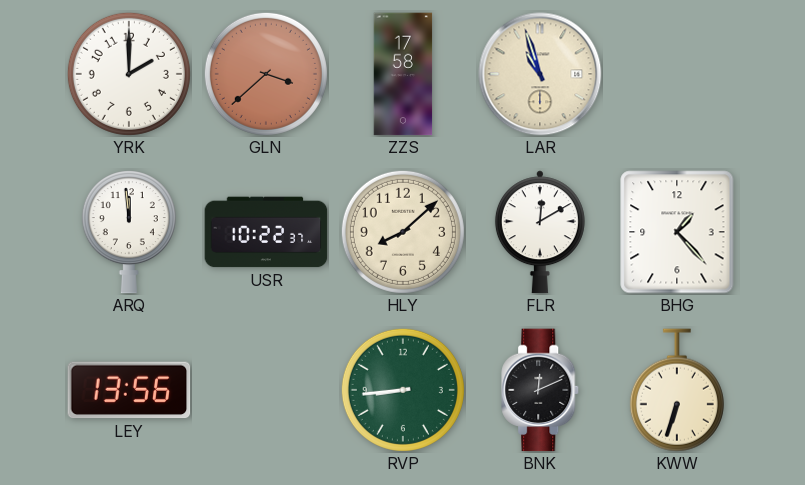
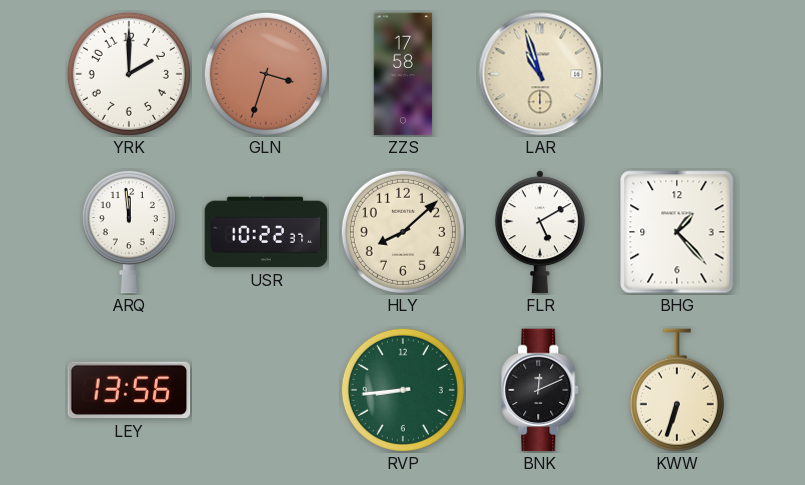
GLN: 3:38 -> 3:33 (266, 74)
FLR: 12:10 -> 5:10 (540, 232)
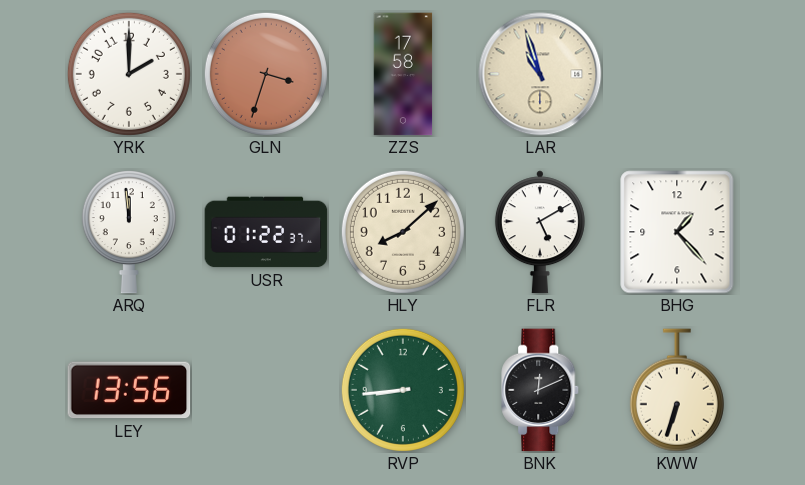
USR: 10:22 -> 01:22 (266, 232)
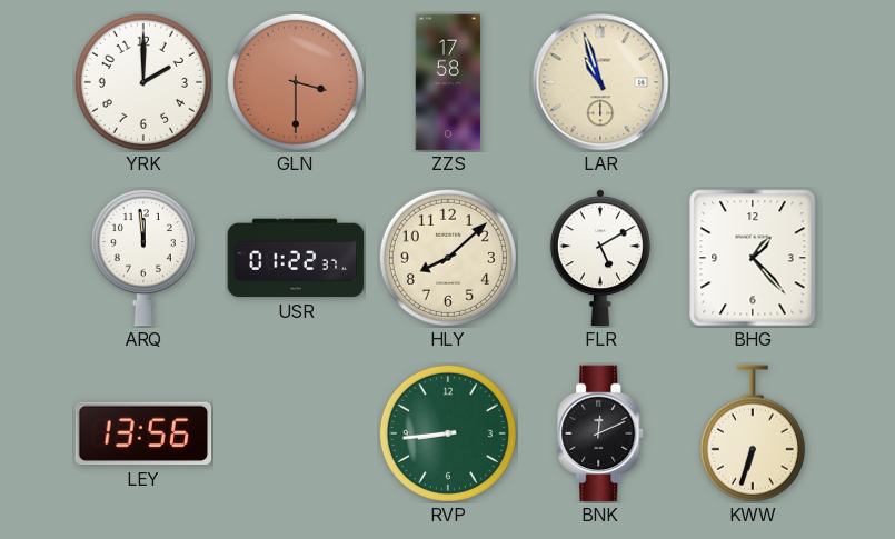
GLN: 3:33 -> 3:30 (296, 82)
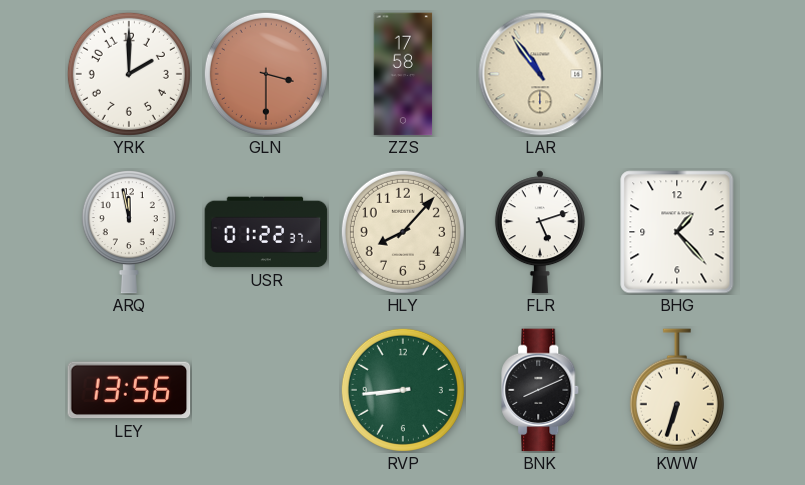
LAR: 10:57 -> 10:54 (540, 74)
ARQ: 11:59 -> 11:58 (129, 232)
HLY: 8:08 -> 8:07 (403, 232)
FLR: 5:10 -> 5:12 (540, 232)
BNK: 12:11 -> 8:11 (541, 390)
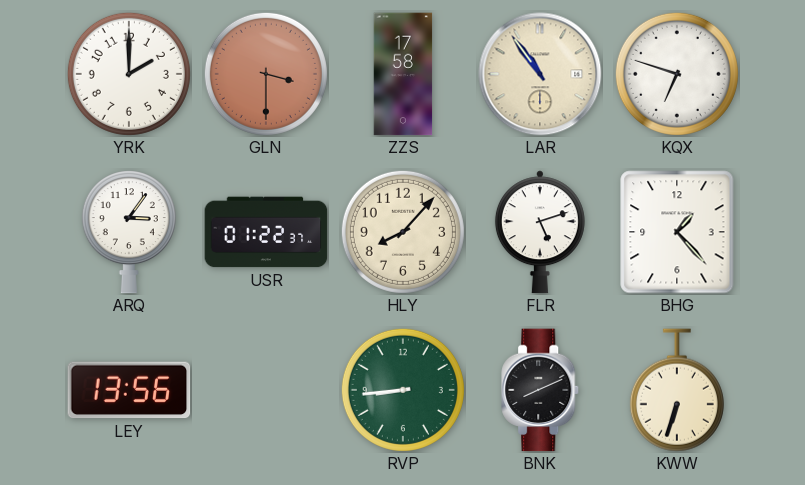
KQX: none -> 6:48 (677, 74)
ARQ: 11:58 -> 3:06 (129, 232)
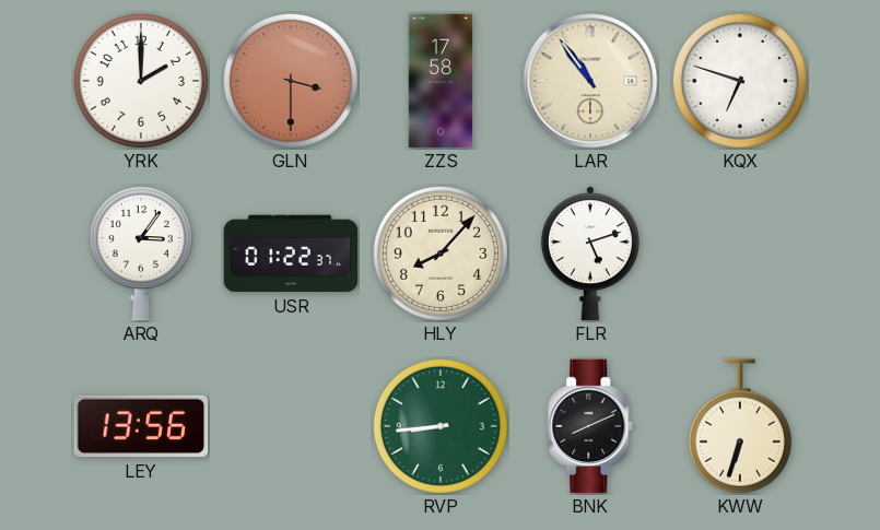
BHG: 1:23 -> none (677, 232)
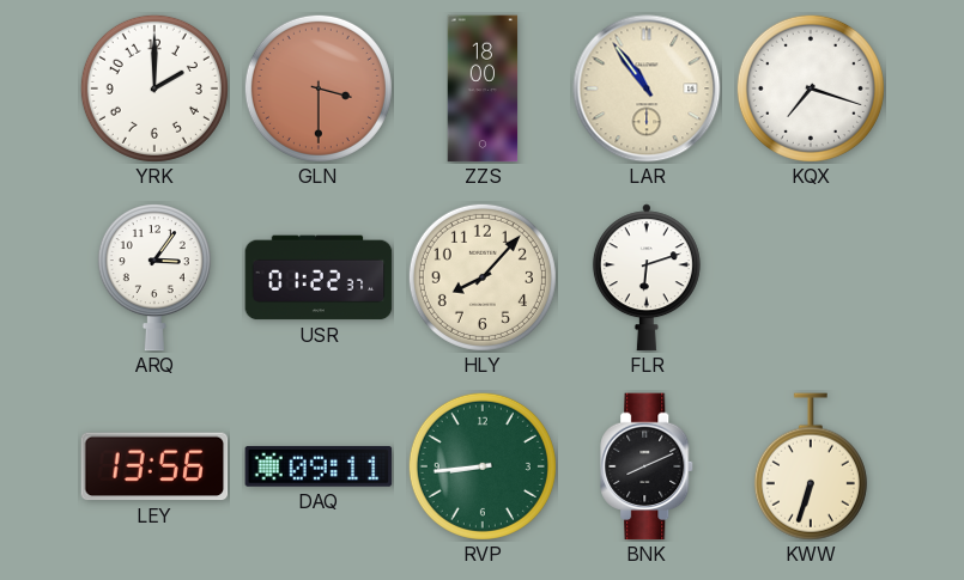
ZZS: 17:58 -> 18:00 (483, 88)
KQX: 6:48 -> 7:18 (811, 88)
FLR: 5:12 -> 6:12 (647, 277)
DAQ: none -> 09:11 (319, 466)
